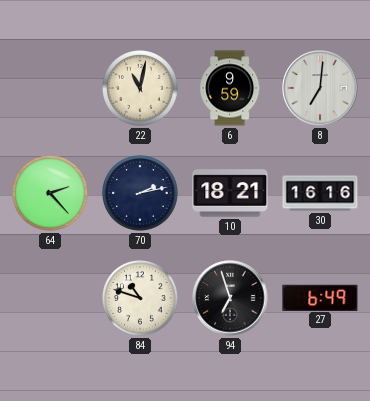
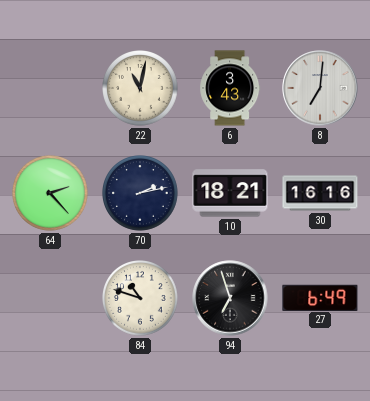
6: 9:59 -> 3:43 (230, 88)
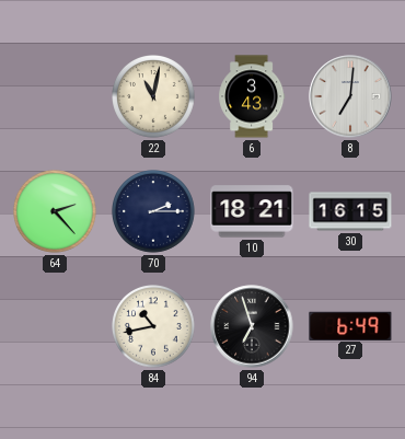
70: 2:13 -> 2:15 (154, 212)
30: 16:16 -> 16:15 (350, 211)
84: 10:48 -> 10:43 (154, 327)
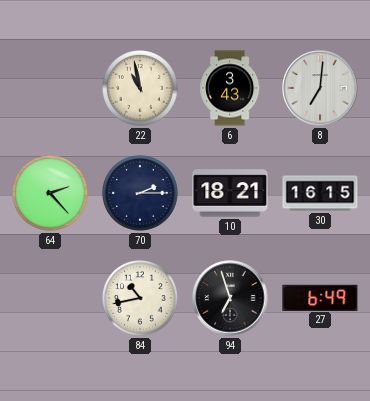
22: 11:02 -> 10:58 (141, 89)
